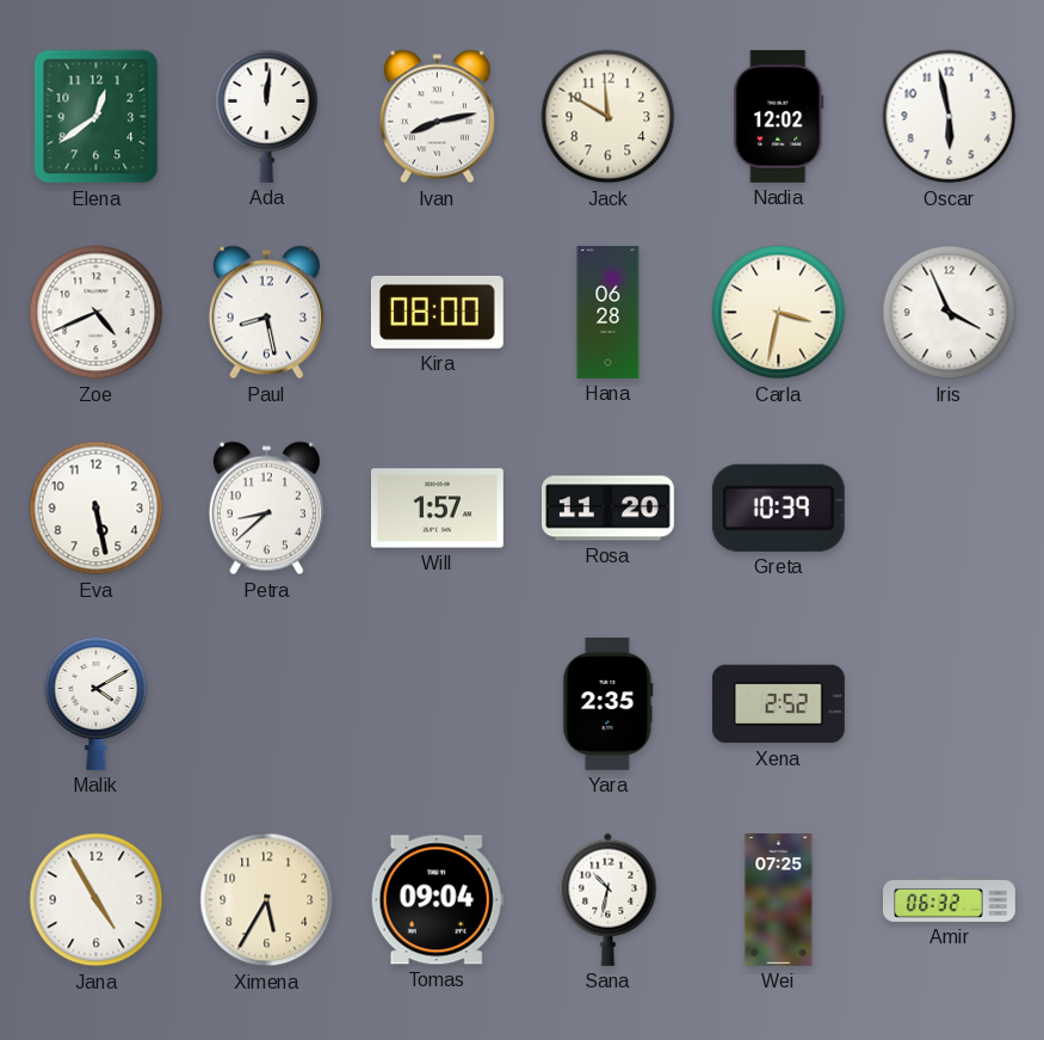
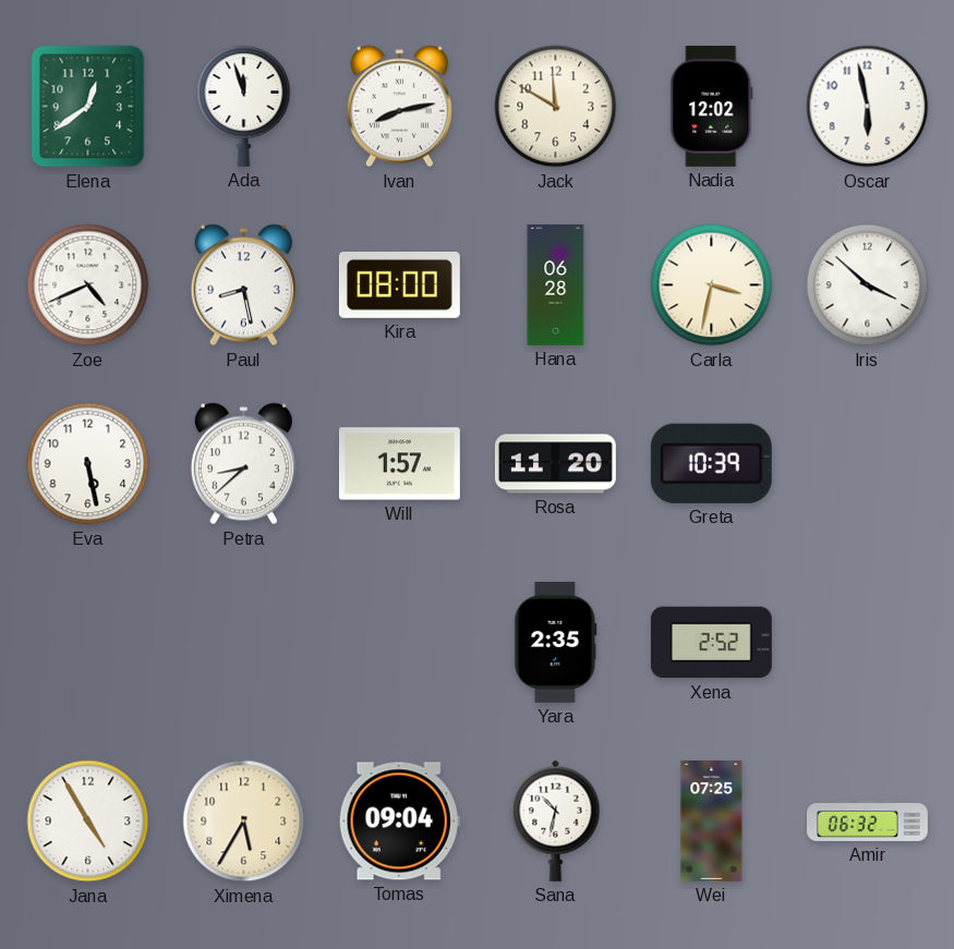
Ada: 12:01 -> 11:57 (244, 106)
Iris: 3:56 -> 3:52 (868, 285)
Malik: 4:10 -> none (97, 703)
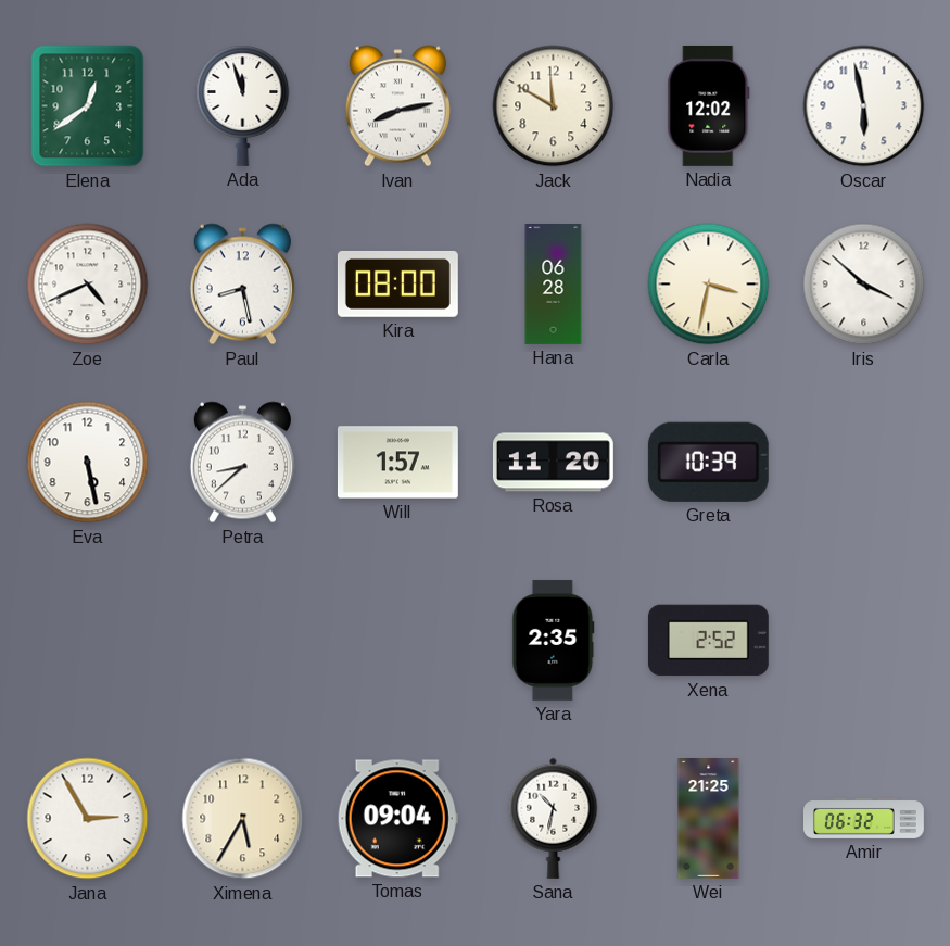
Jana: 4:55 -> 2:55 (88, 819)
Wei: 07:25 -> 21:25 (709, 819)
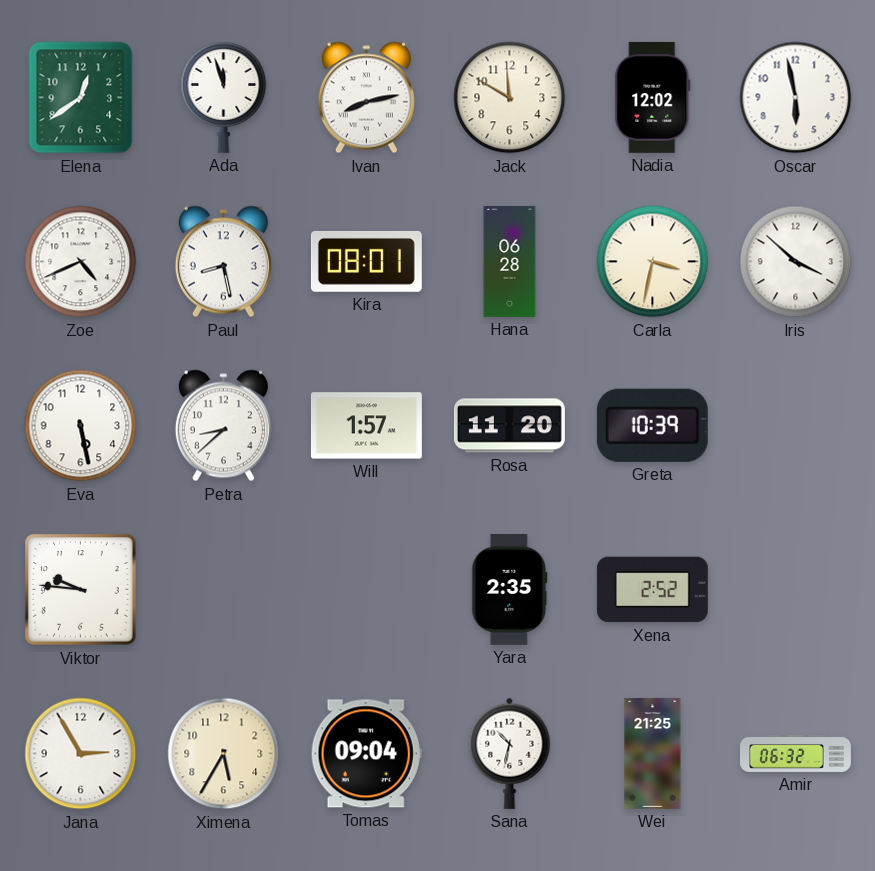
Kira: 08:00 -> 08:01 (366, 261)
Viktor: none -> 9:46 (81, 590)
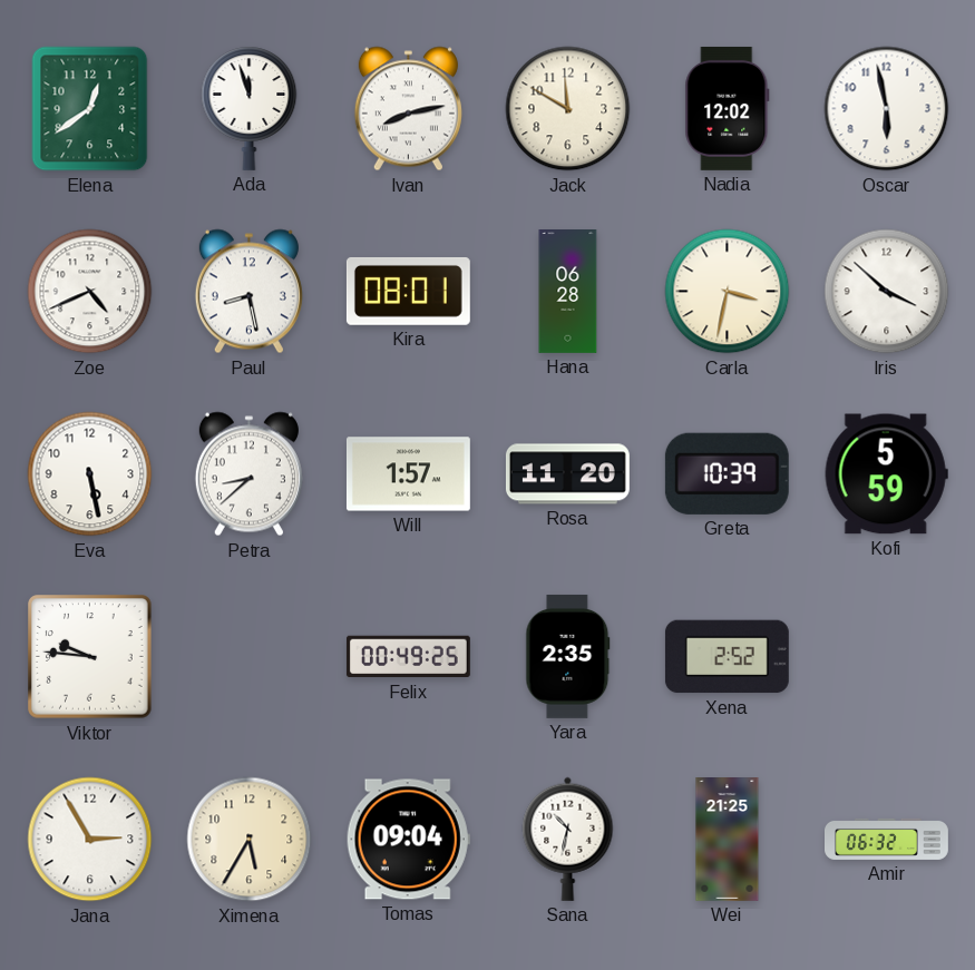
Kofi: none -> 5:59 (886, 474)
Felix: none -> 00:49 (408, 657)
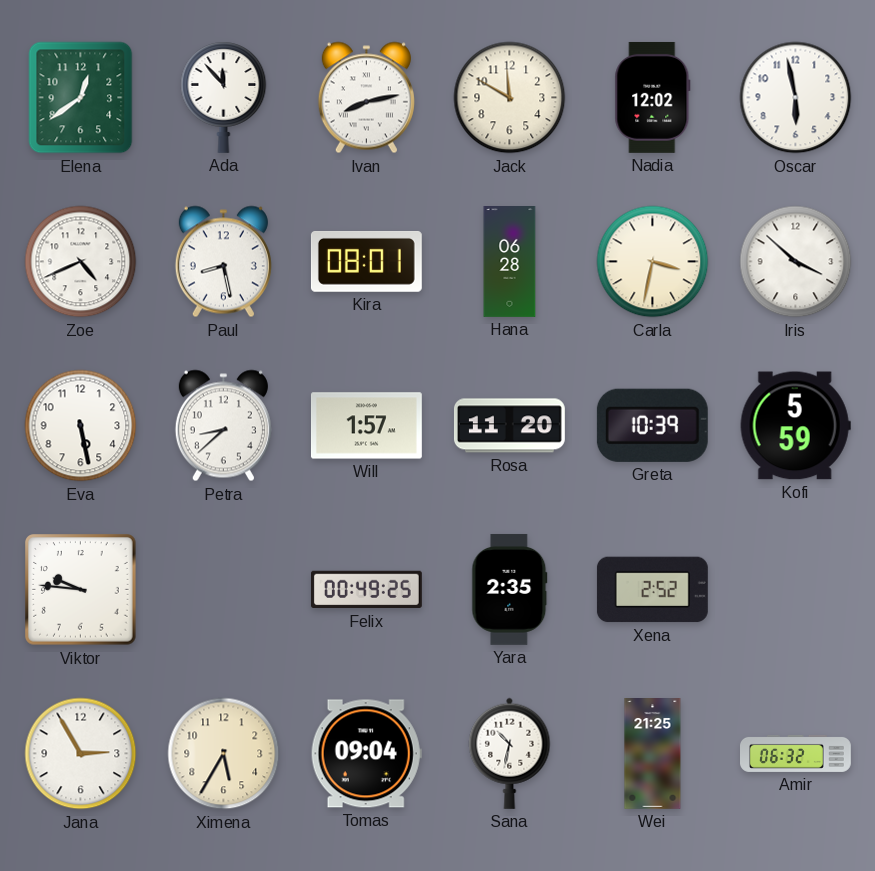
Ada: 11:57 -> 11:53 (224, 97)
